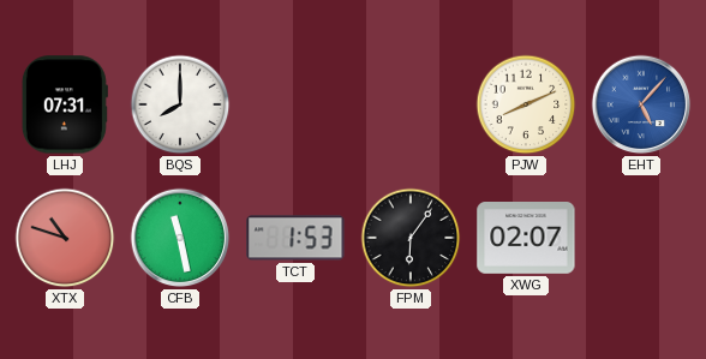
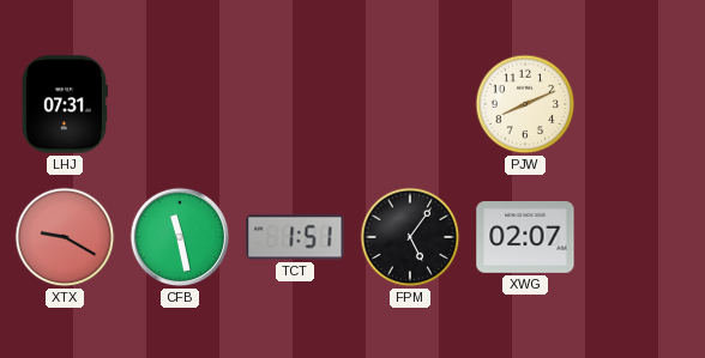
BQS: 8:00 -> none (180, 104)
EHT: 5:07 -> none (641, 104)
XTX: 10:48 -> 9:20 (65, 237)
TCT: 1:53 -> 1:51 (295, 237)
FPM: 6:06 -> 5:06 (410, 237)
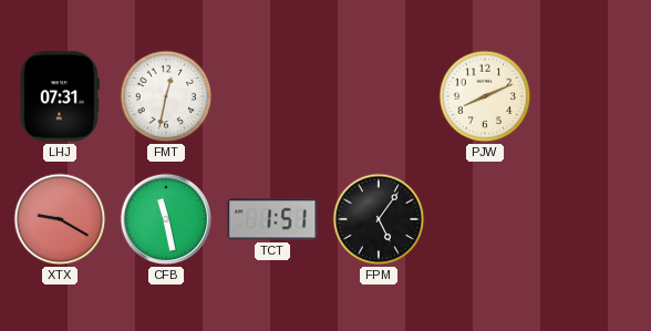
FMT: none -> 12:32 (166, 96)
XWG: 02:07 -> none (525, 238)
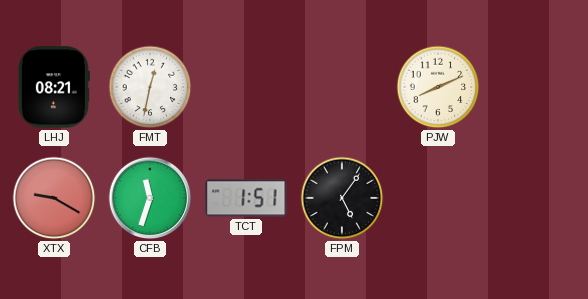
LHJ: 07:31 -> 08:21 (54, 87)
CFB: 11:28 -> 11:33 (150, 198)
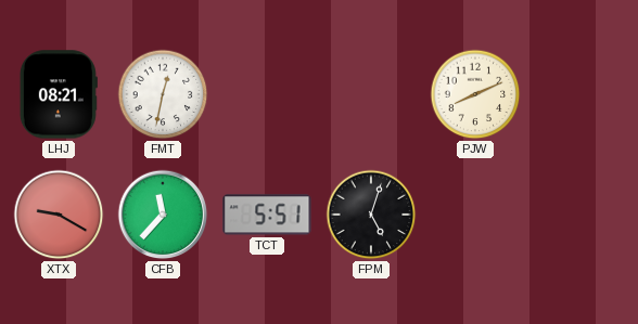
CFB: 11:33 -> 11:37 (163, 215)
TCT: 1:51 -> 5:51 (267, 215)
FPM: 5:06 -> 5:03 (371, 215)
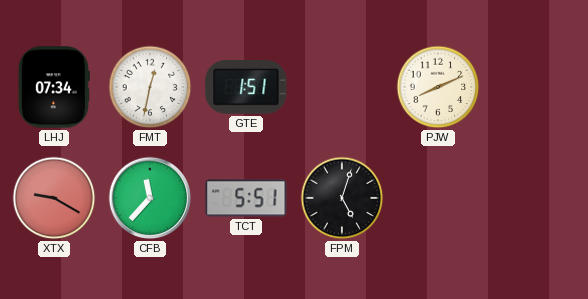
LHJ: 08:21 -> 07:34 (54, 87)
GTE: none -> 1:51 (246, 87)
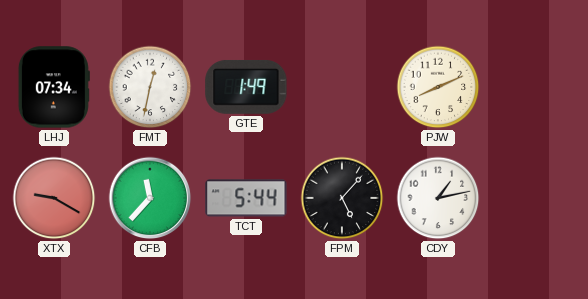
GTE: 1:51 -> 1:49 (246, 87)
TCT: 5:51 -> 5:44 (246, 198)
FPM: 5:03 -> 5:07 (342, 198)
CDY: none -> 1:13 (438, 198)
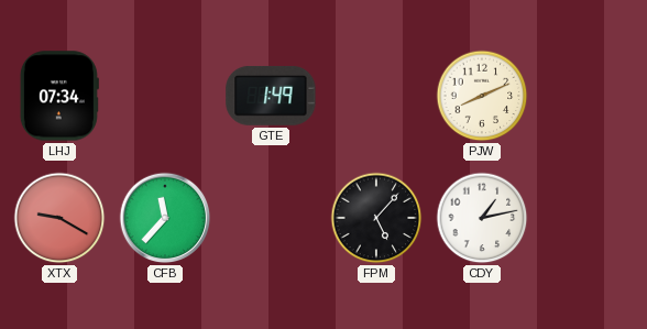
FMT: 12:32 -> none (150, 87)
TCT: 5:44 -> none (246, 198)
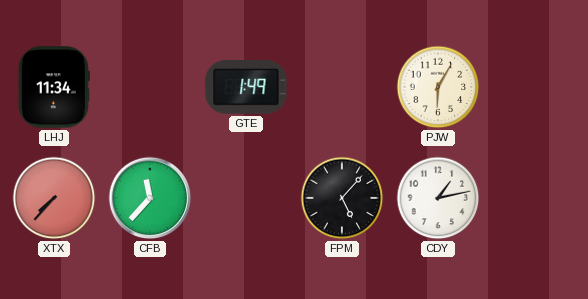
LHJ: 07:34 -> 11:34 (54, 87)
PJW: 8:11 -> 6:05 (438, 87)
XTX: 9:20 -> 7:37 (54, 198)
